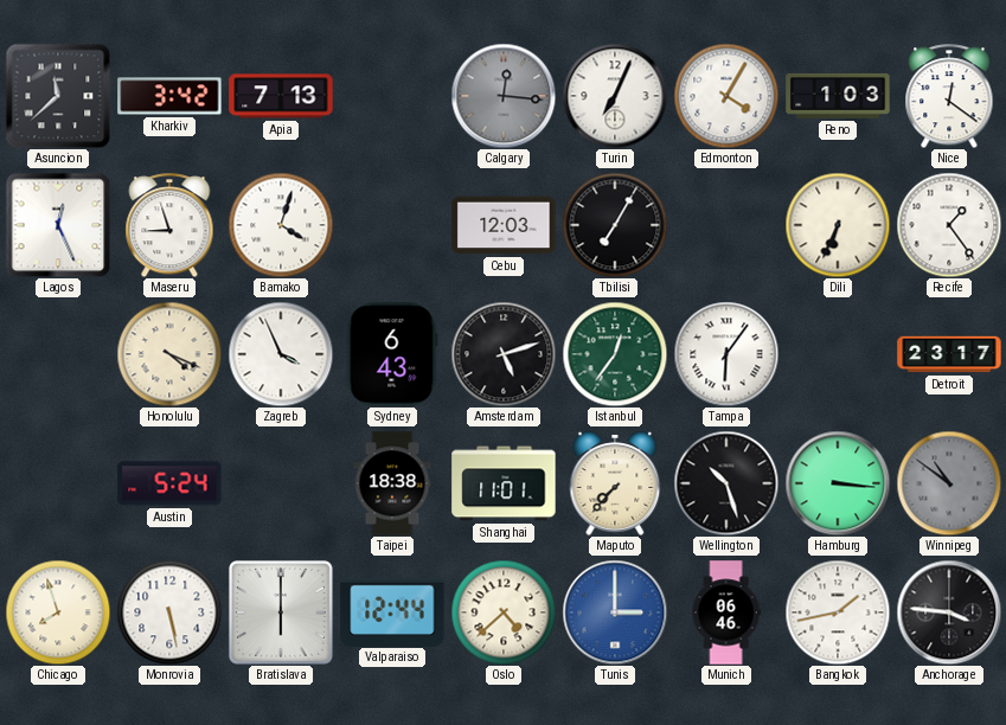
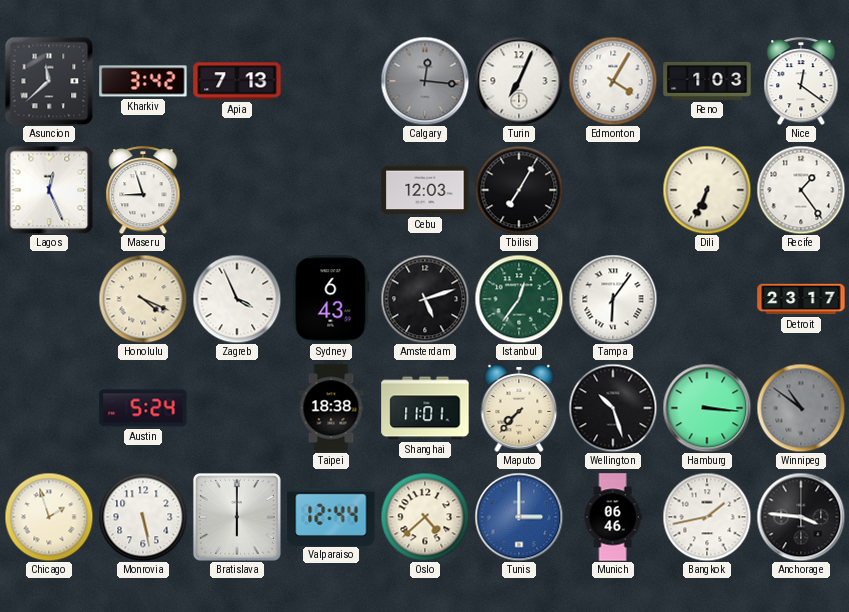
Bamako: 4:03 -> none (281, 225)
Chicago: 7:57 -> 1:57 (49, 517)
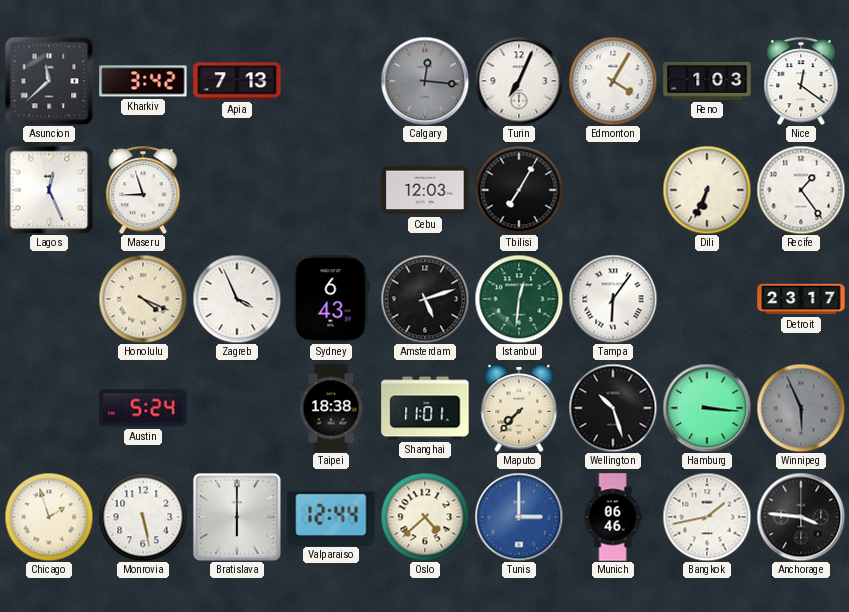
Istanbul: 12:36 -> 12:31 (519, 299)
Winnipeg: 10:51 -> 5:56 (801, 408)
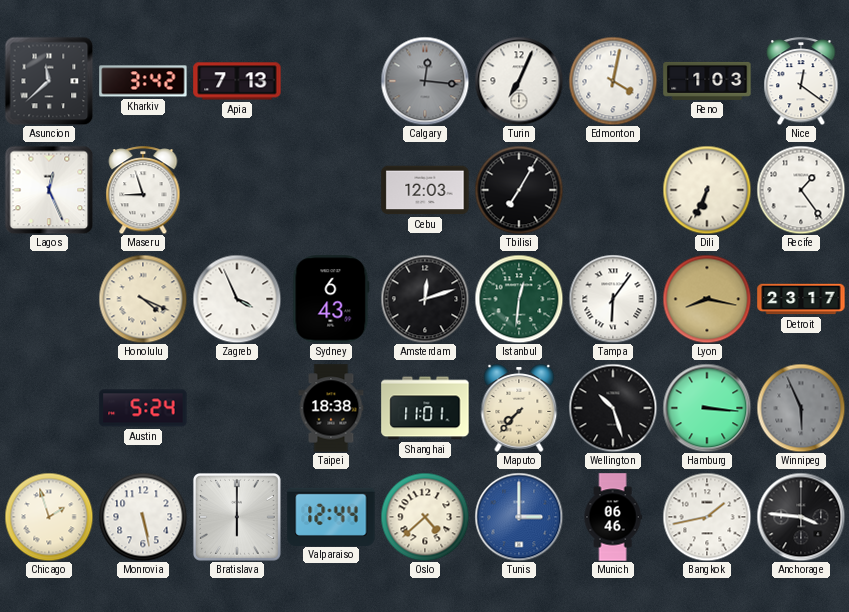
Edmonton: 4:05 -> 4:02 (613, 81)
Amsterdam: 5:12 -> 12:12 (425, 299)
Lyon: none -> 8:17 (707, 299)
